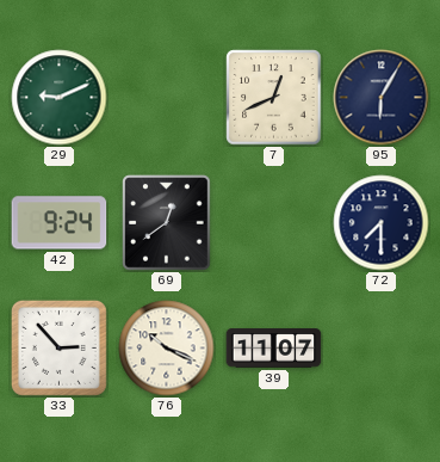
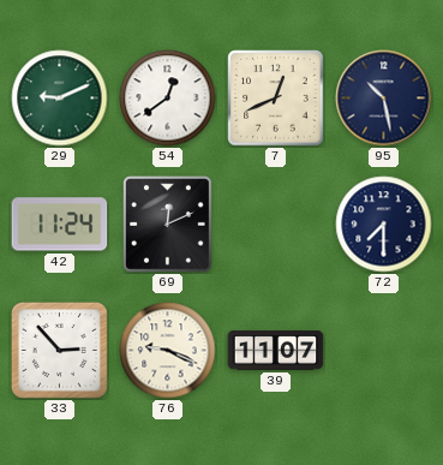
54: none -> 12:39 (168, 99)
95: 6:05 -> 10:28 (384, 99)
42: 9:24 -> 11:24 (60, 225)
69: 12:39 -> 12:11 (168, 225)
76: 10:19 -> 9:19 (168, 351)
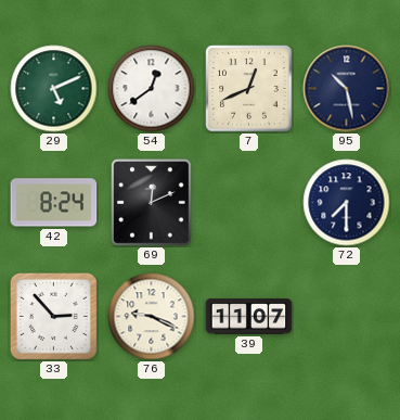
29: 9:11 -> 5:11 (54, 89)
42: 11:24 -> 8:24 (54, 203)
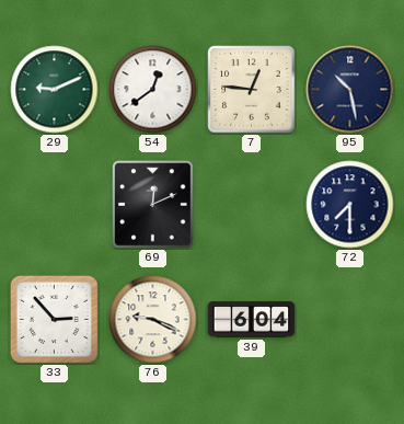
29: 5:11 -> 9:11 (55, 90)
7: 12:41 -> 12:46 (252, 90)
42: 8:24 -> none (54, 203)
39: 11:07 -> 6:04 (252, 320)
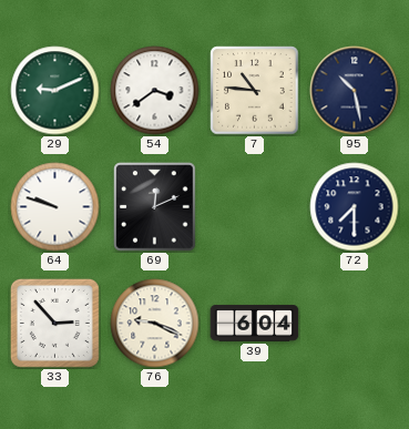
54: 12:39 -> 3:39 (155, 91)
7: 12:46 -> 10:46 (255, 91)
64: none -> 9:48 (55, 207)
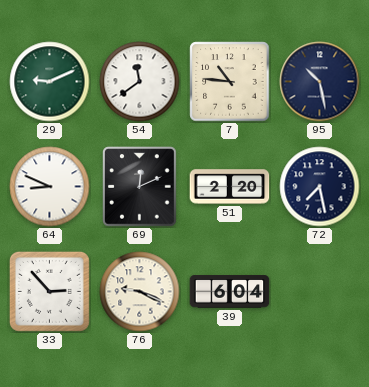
54: 3:39 -> 11:39 (140, 82)
64: 9:48 -> 8:49 (50, 187)
51: none -> 2:20 (230, 187)
72: 7:30 -> 7:28 (320, 187)
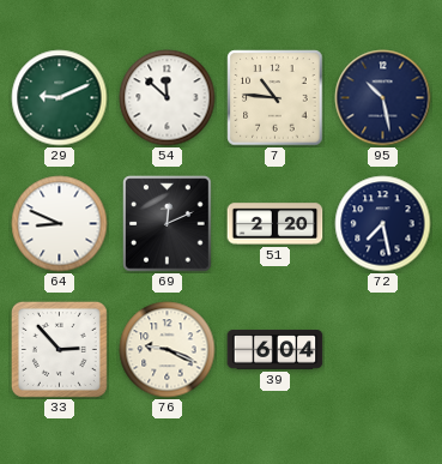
54: 11:39 -> 11:52 (168, 98)
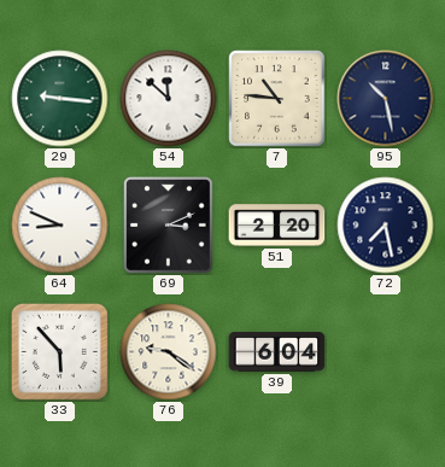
29: 9:11 -> 9:16 (60, 99)
69: 12:11 -> 3:11 (169, 226)
33: 2:53 -> 5:53 (59, 351)
76: 9:19 -> 9:21 (169, 352)
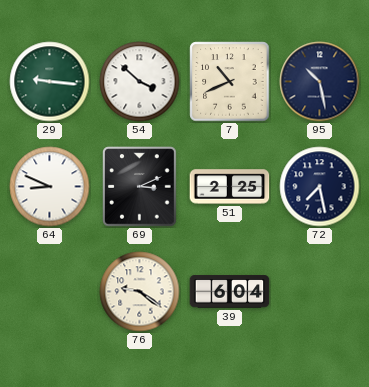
54: 11:52 -> 3:52 (140, 82)
7: 10:46 -> 10:41 (230, 82)
51: 2:20 -> 2:25 (230, 187)
33: 5:53 -> none (59, 351)
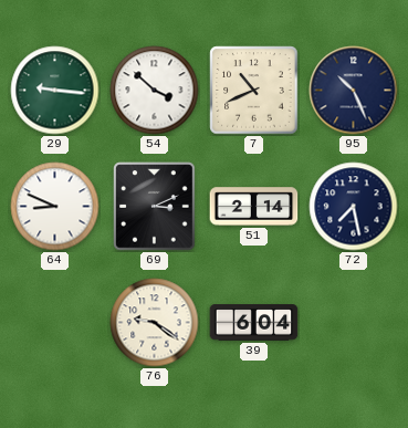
95: 10:28 -> 10:26 (354, 91)
51: 2:25 -> 2:14 (254, 207)
